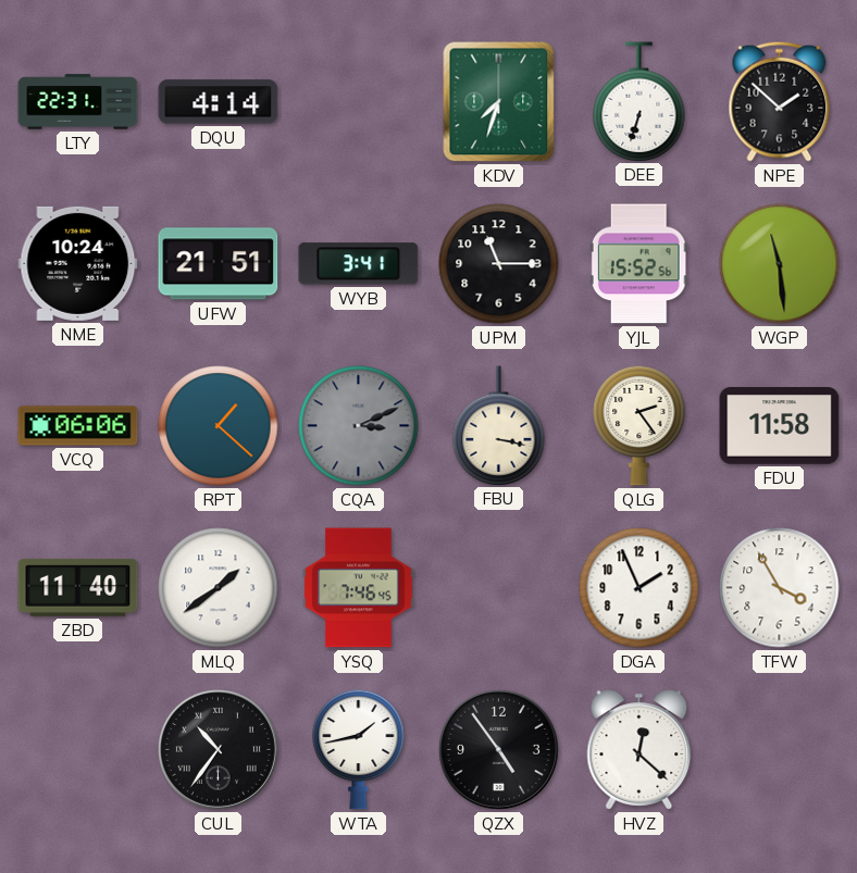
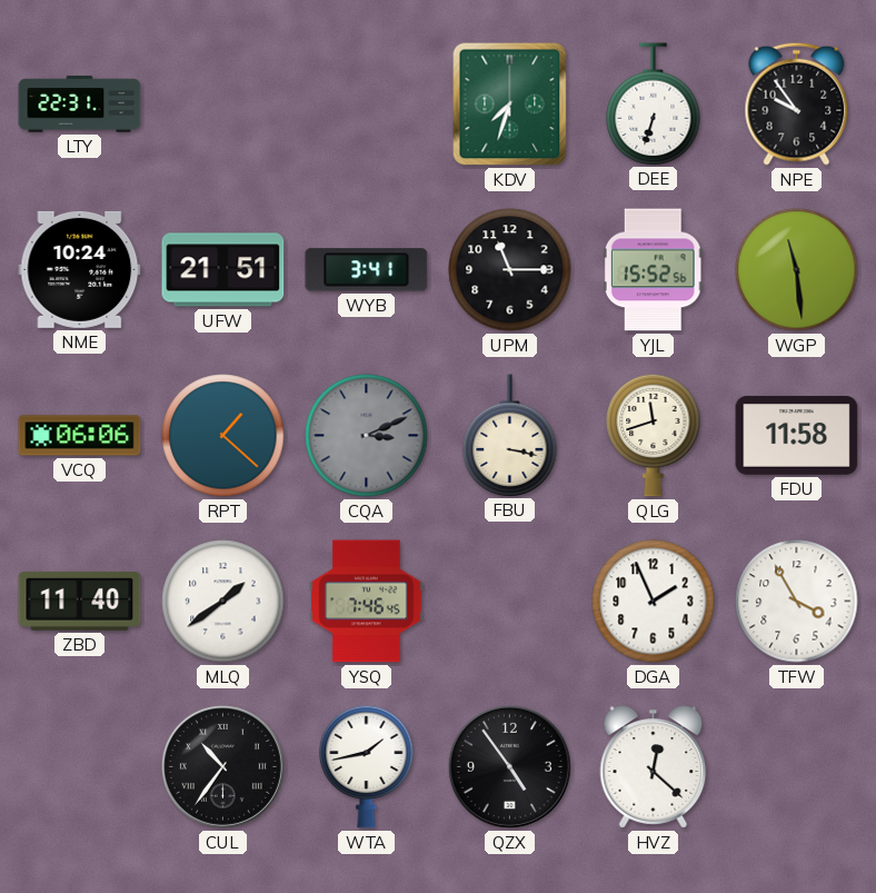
DQU: 4:14 -> none (219, 102)
NPE: 1:52 -> 9:54 (797, 103)
QLG: 2:24 -> 11:42 (654, 435)
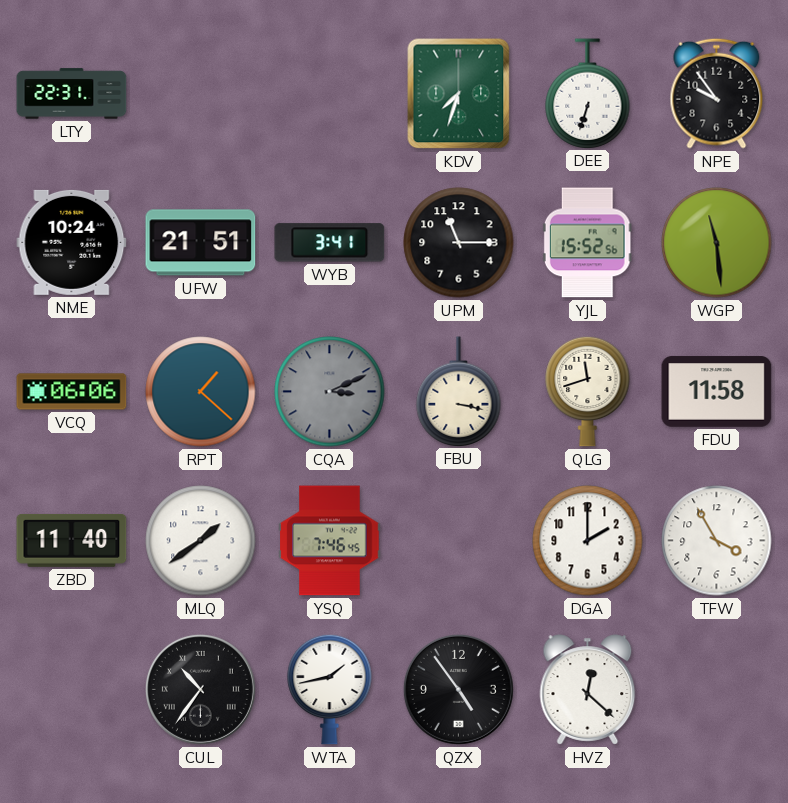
DGA: 1:56 -> 2:00 (588, 541)
